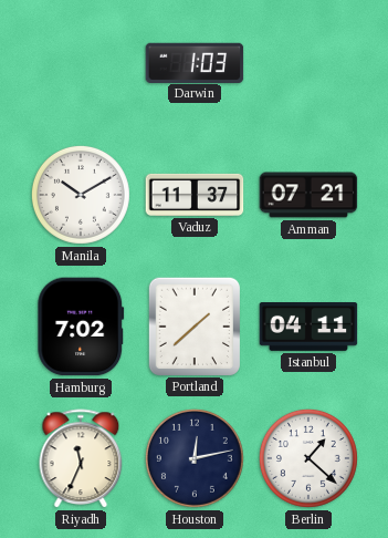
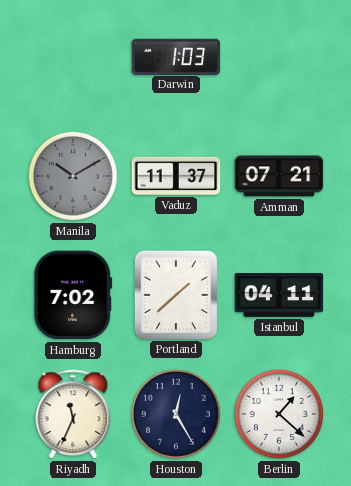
Manila dial: white -> grey (73, 176)
Houston: 12:13 -> 12:25 (176, 414)
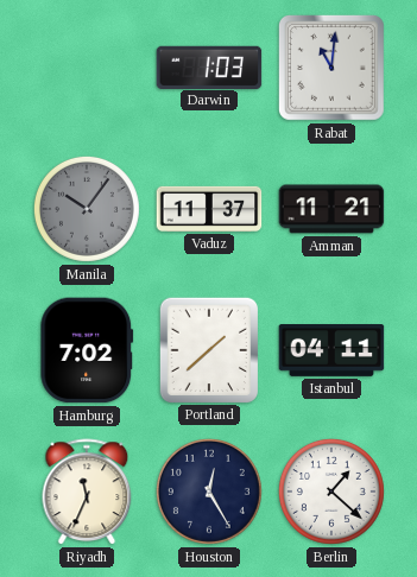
Rabat: none -> 11:01 (331, 68)
Manila: 10:10 -> 10:06 (87, 209)
Amman: 07:21 -> 11:21 (331, 209)
